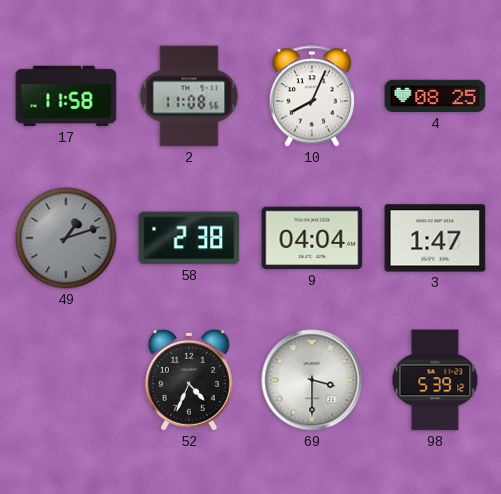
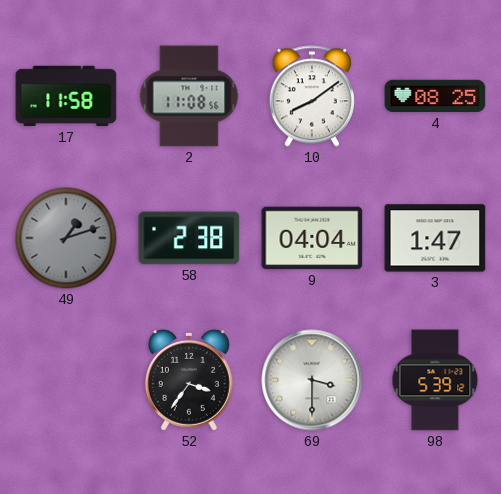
10: 8:04 -> 8:09 (312, 96)
52: 4:34 -> 3:36 (189, 380)
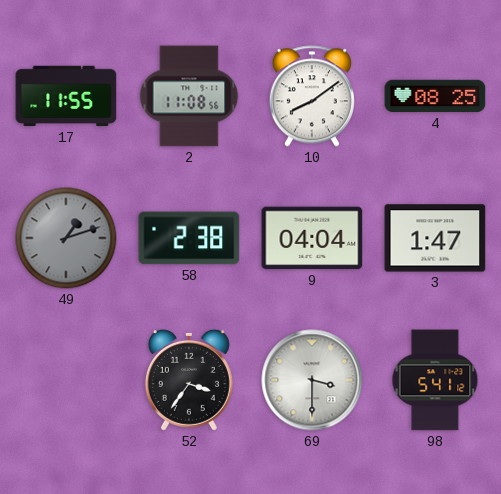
17: 11:58 -> 11:55 (66, 96)
98: 5:39 -> 5:41 (435, 380)
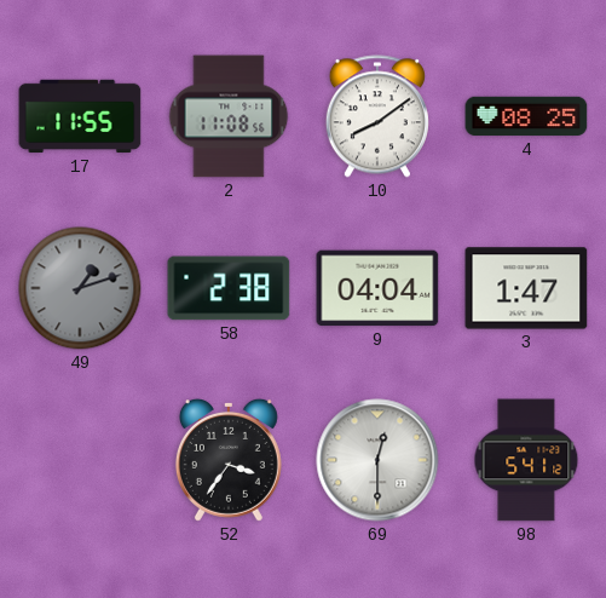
69: 3:30 -> 12:30 (377, 460)
